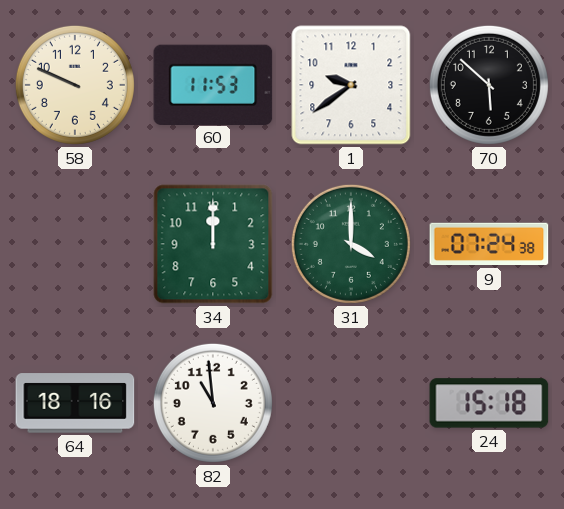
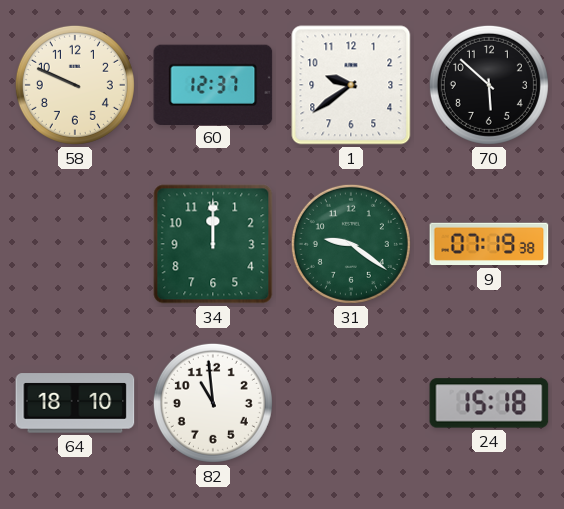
60: 11:53 -> 12:37 (213, 84)
31: 4:00 -> 9:21 (351, 244)
9: 07:24 -> 07:19 (489, 244)
64: 18:16 -> 18:10 (75, 403)
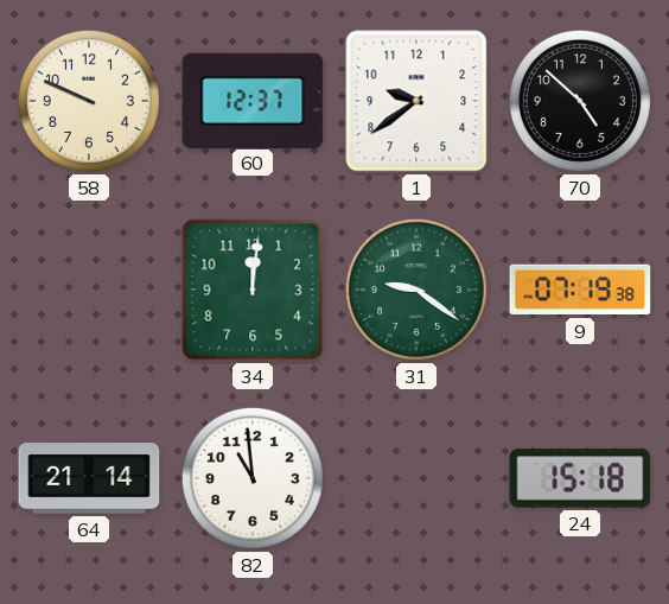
70: 5:52 -> 4:52 (580, 101)
34: 12:00 -> 12:01 (253, 290)
64: 18:10 -> 21:14 (89, 478)
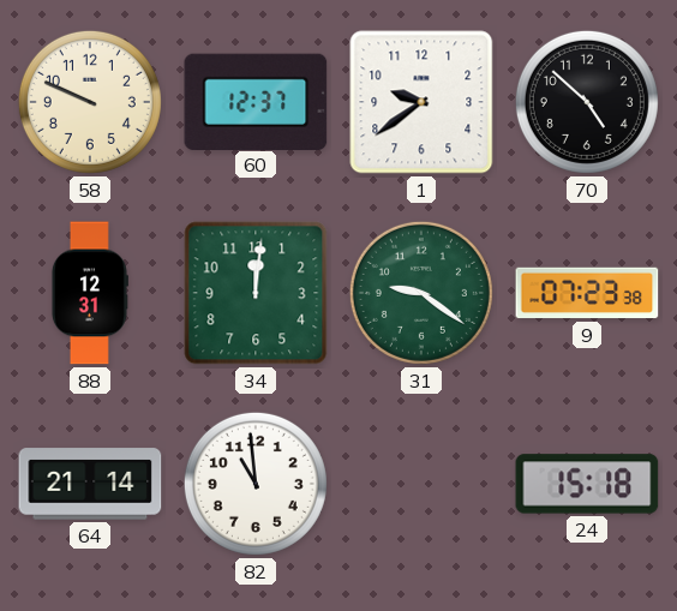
88: none -> 12:31 (89, 293)
9: 07:19 -> 07:23 (587, 293)
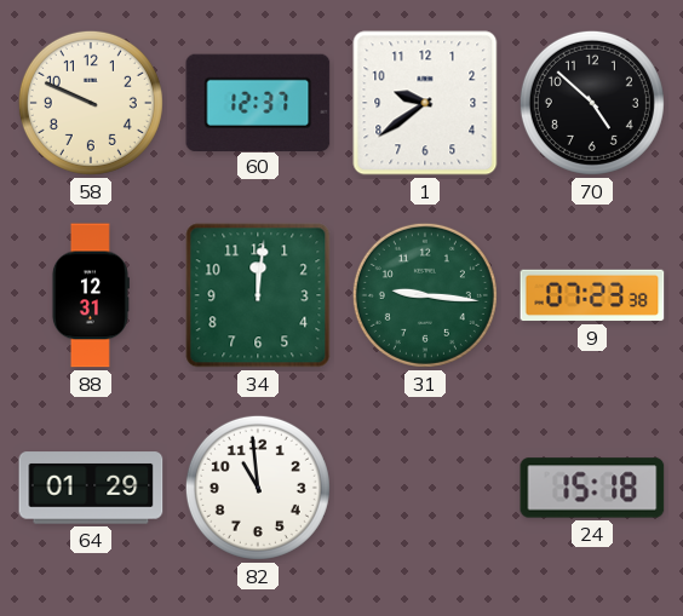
31: 9:21 -> 9:16 (425, 295)
64: 21:14 -> 01:29 (91, 488)
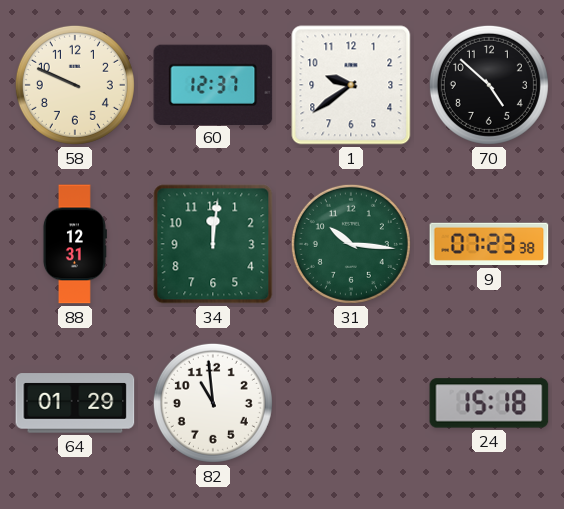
31: 9:16 -> 10:16 (351, 244)
